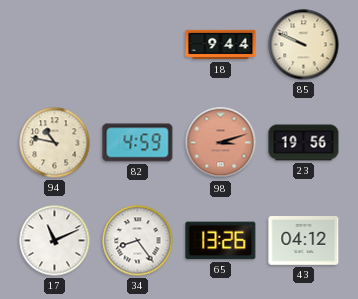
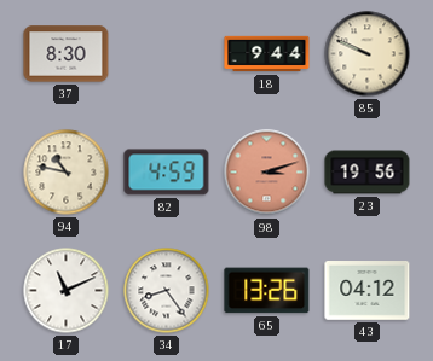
37: none -> 8:30 (67, 54)
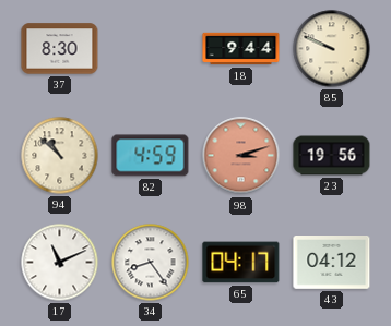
94: 10:47 -> 10:52 (60, 156)
65: 13:26 -> 04:17 (241, 263)
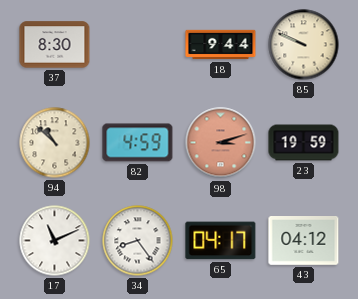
23: 19:56 -> 19:59 (304, 143)
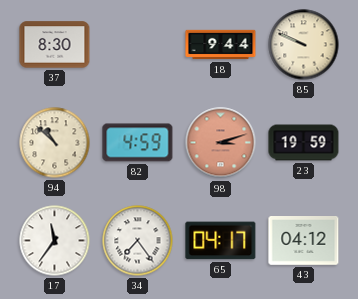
17: 11:11 -> 11:36 (55, 241)
34: 8:24 -> 7:24 (138, 241)
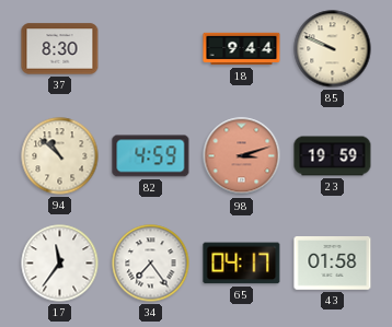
43: 04:12 -> 01:58 (333, 264)
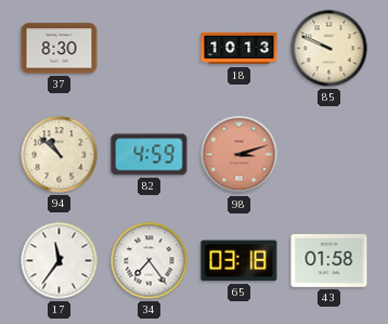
18: 9:44 -> 10:13 (240, 49)
23: 19:59 -> none (333, 156)
65: 04:17 -> 03:18 (240, 261)
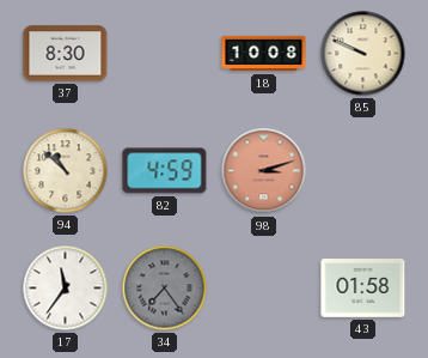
18: 10:13 -> 10:08 (264, 54)
34 dial: white -> grey (165, 289)
65: 03:18 -> none (240, 261)
